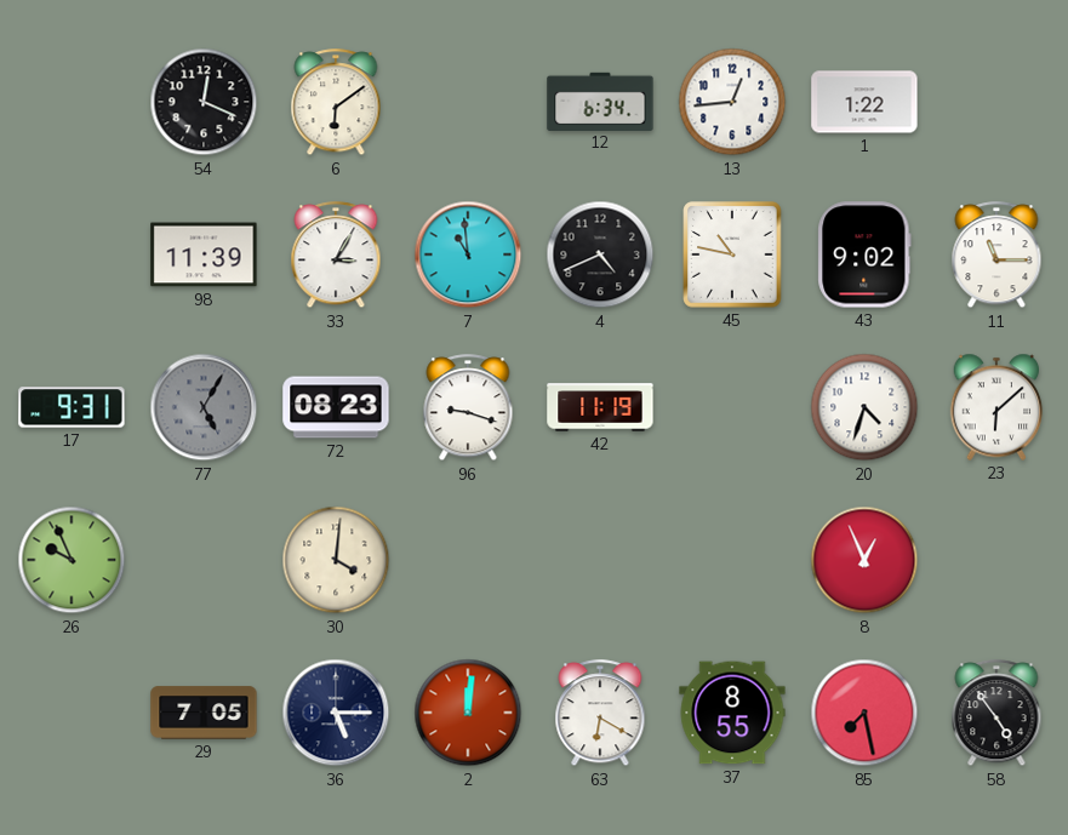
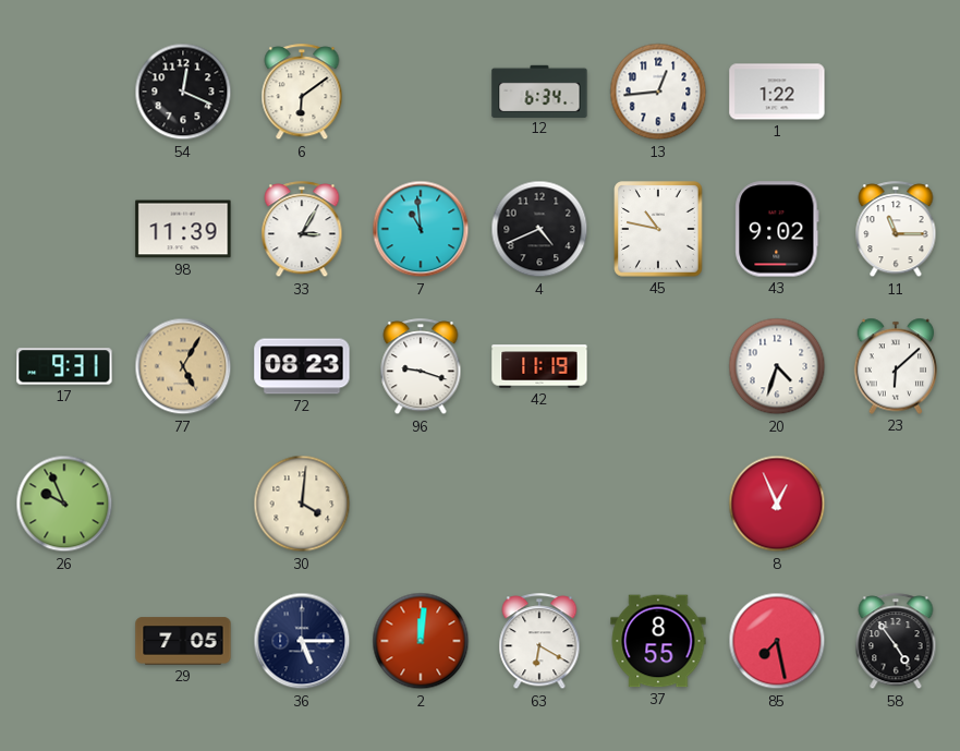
77 dial: grey -> champagne (183, 366)
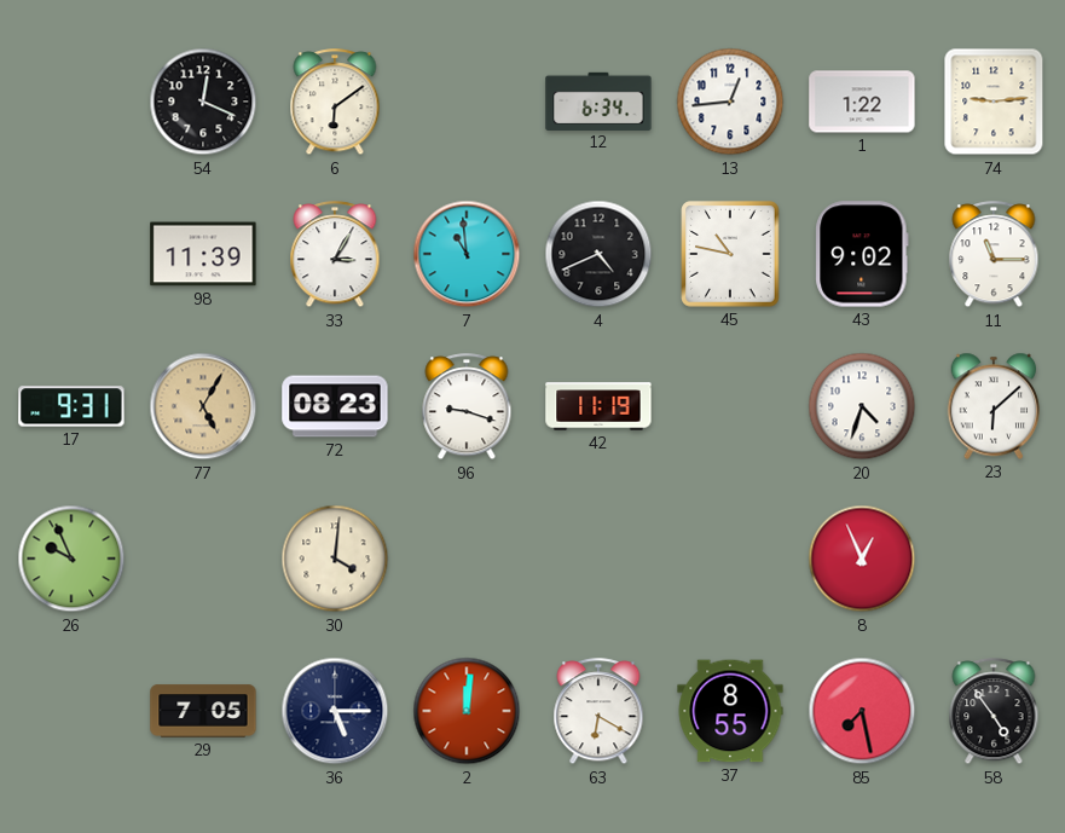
74: none -> 9:14 (994, 102)
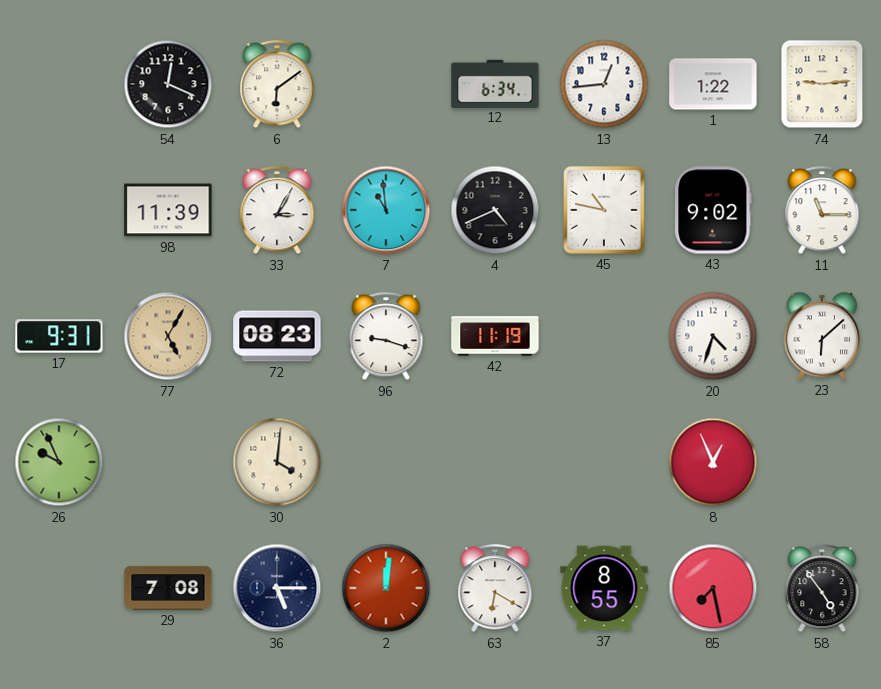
29: 7:05 -> 7:08 (168, 588)
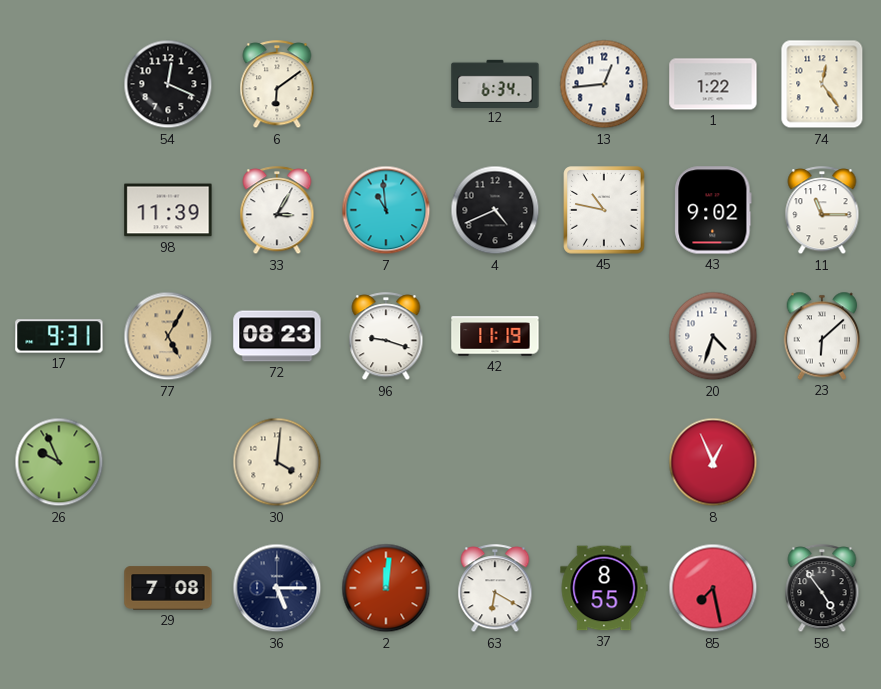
74: 9:14 -> 12:24 (822, 84)
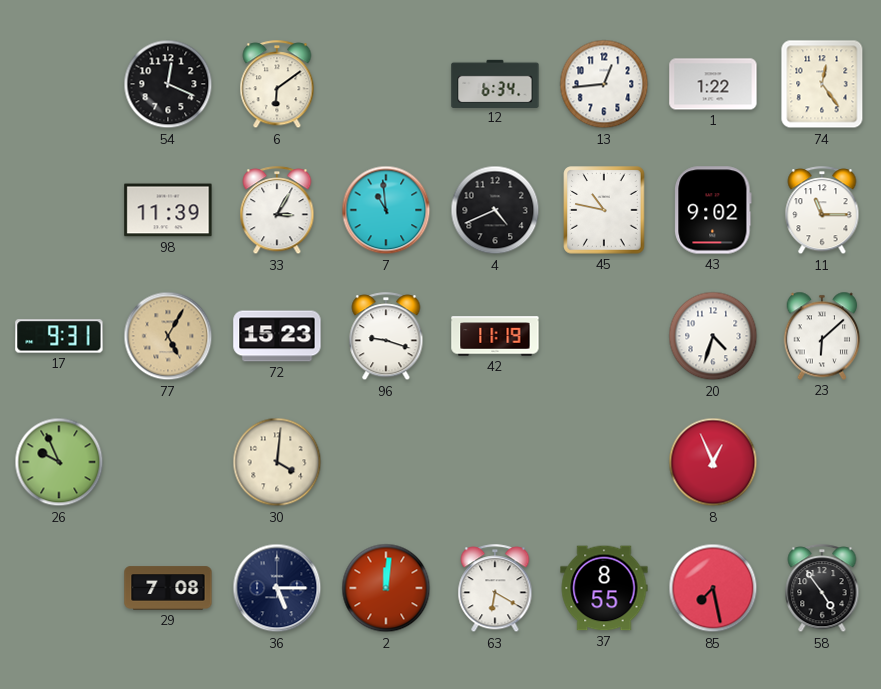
72: 08:23 -> 15:23 (277, 336)
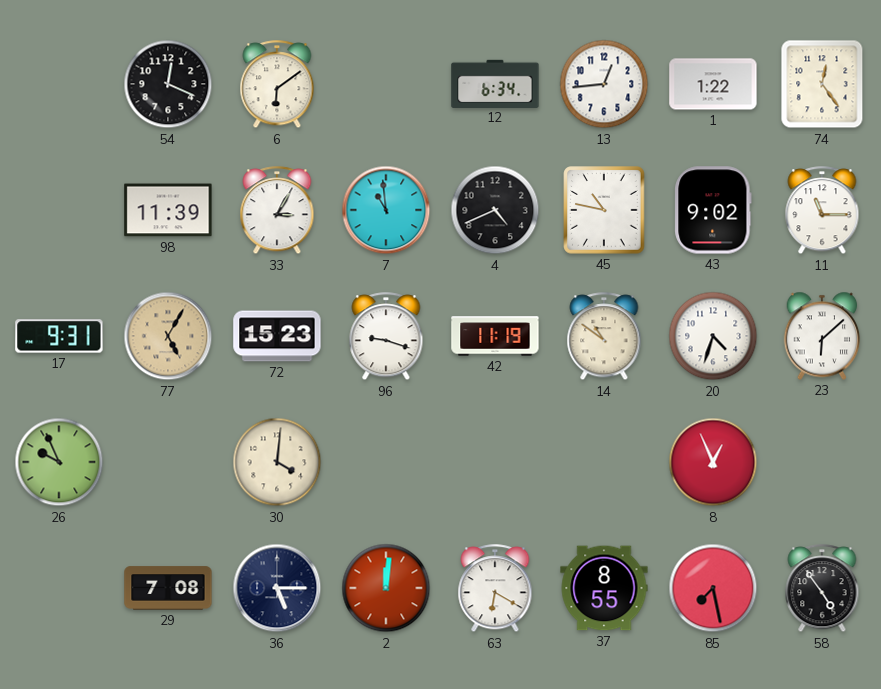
14: none -> 10:51 (604, 337)
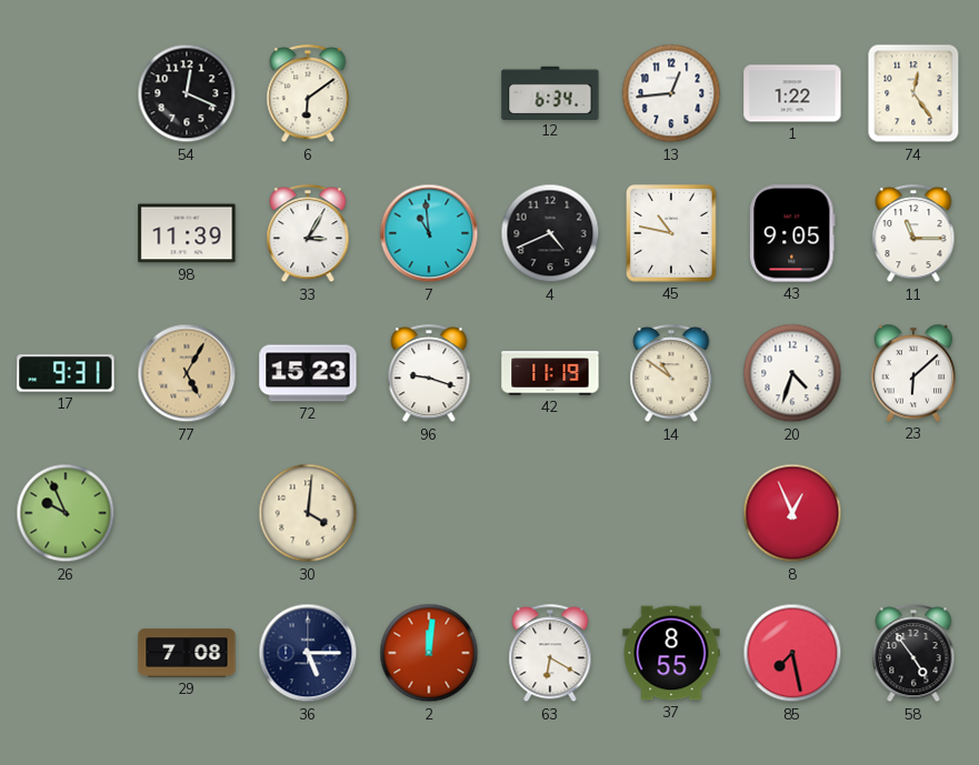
43: 9:02 -> 9:05 (792, 233)
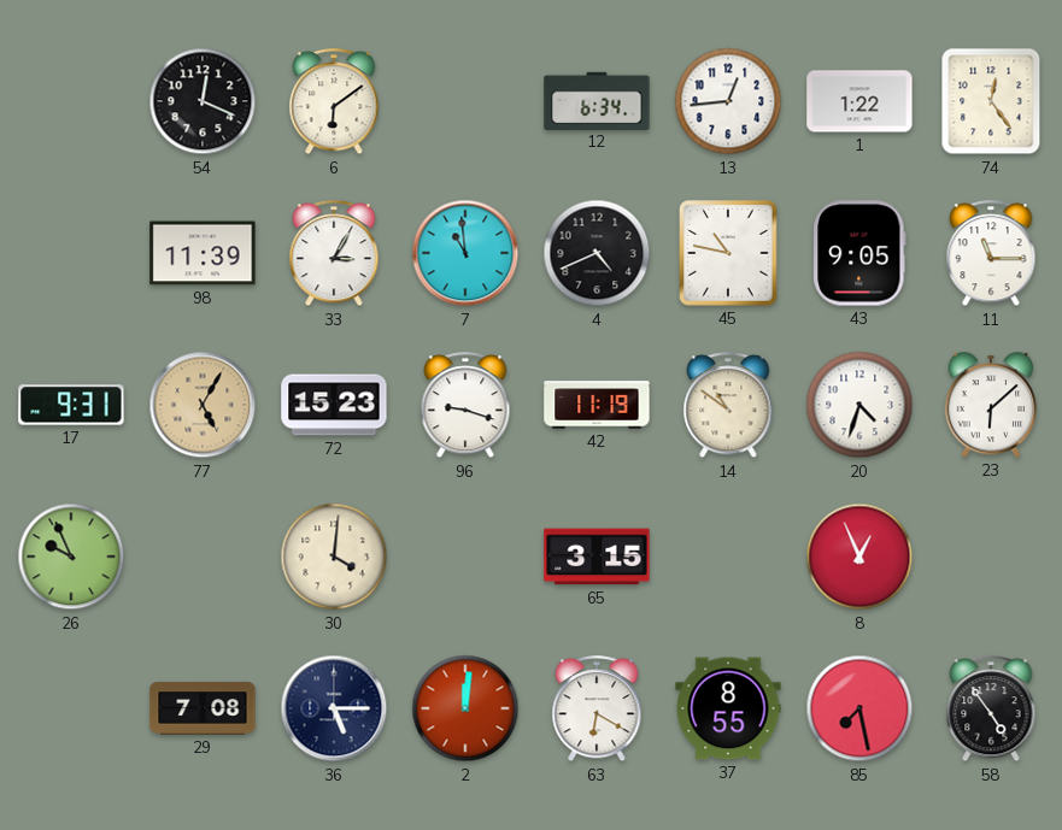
65: none -> 3:15 (597, 557)
